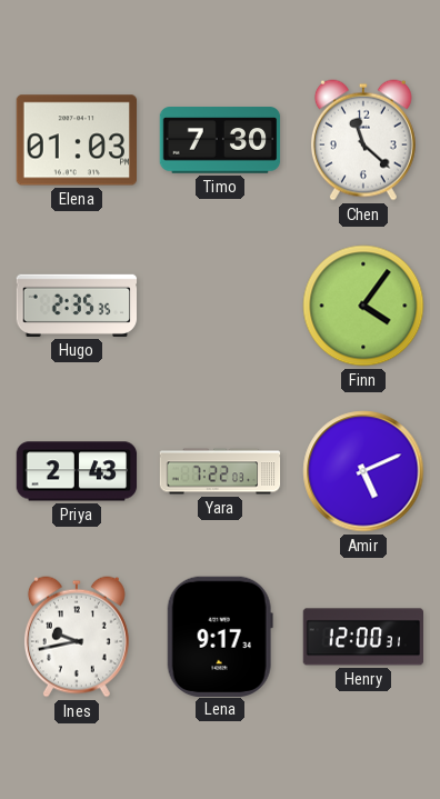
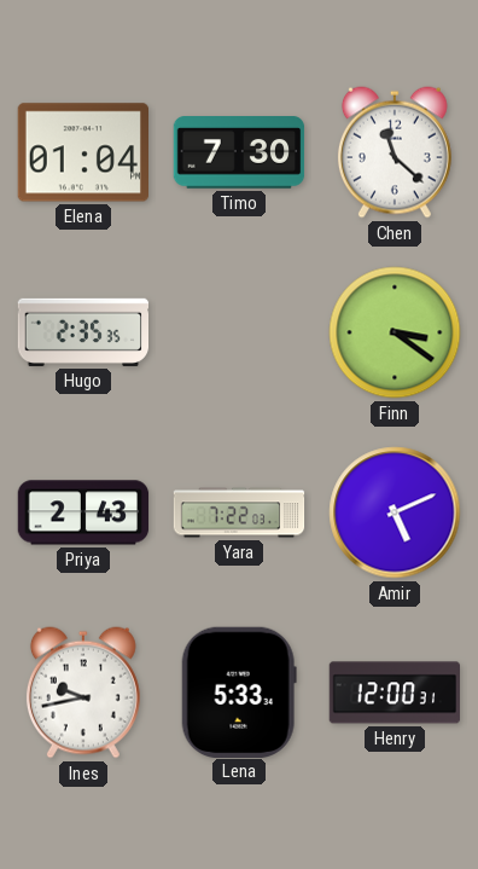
Elena: 01:03 -> 01:04 (82, 152)
Finn: 4:06 -> 3:21 (395, 332)
Lena: 9:17 -> 5:33 (239, 691)
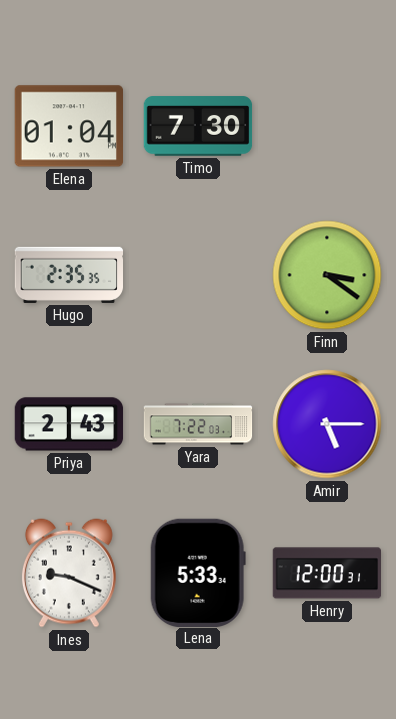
Chen: 11:22 -> none (395, 152)
Amir: 5:11 -> 5:15 (327, 424)
Ines: 9:43 -> 9:19 (69, 573)
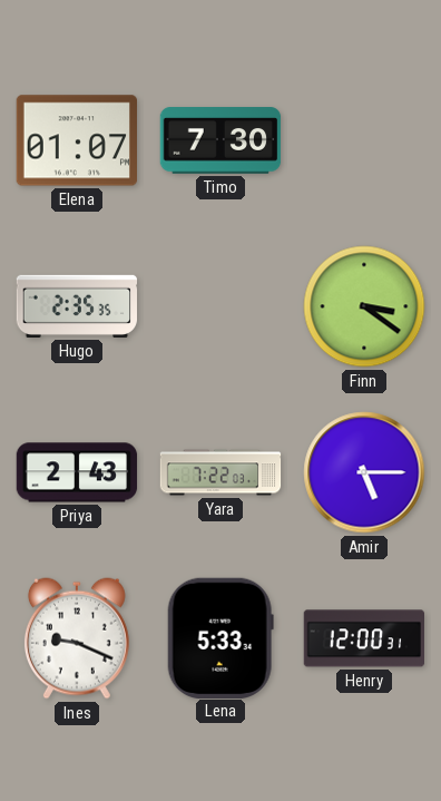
Elena: 01:04 -> 01:07 (76, 140)
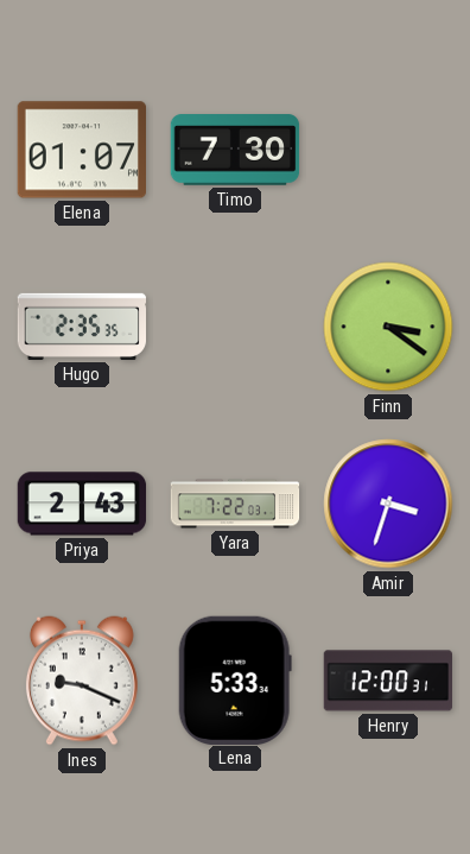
Amir: 5:15 -> 3:33 (388, 504)
